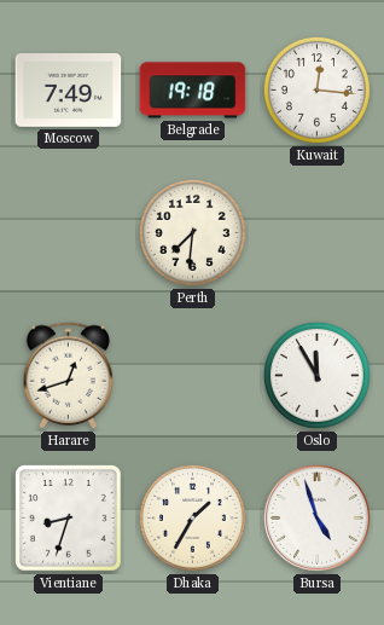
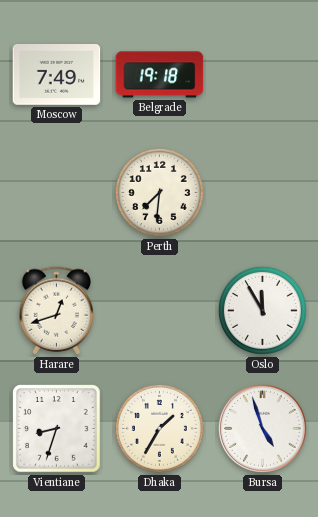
Kuwait: 12:16 -> none (316, 89)
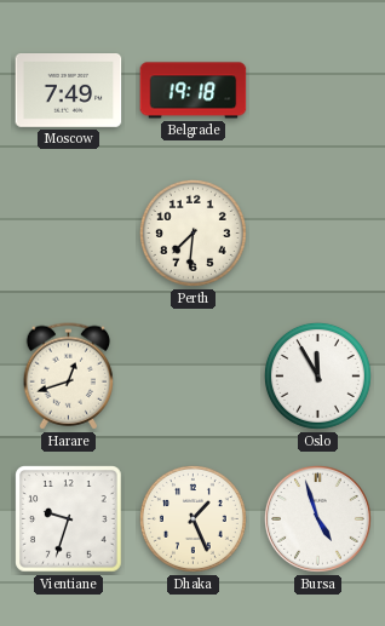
Vientiane: 8:33 -> 9:33 (69, 519)
Dhaka: 1:35 -> 1:26 (192, 518)
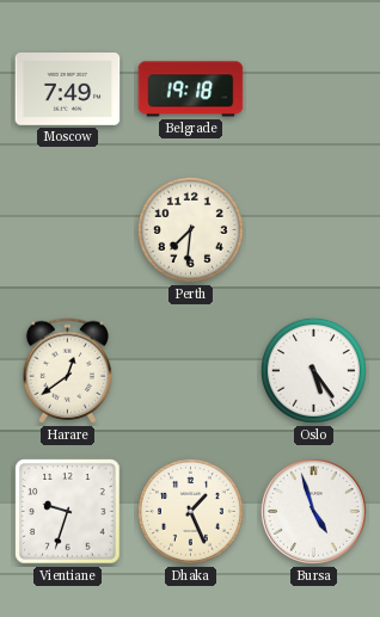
Harare: 12:42 -> 12:39 (68, 371)
Oslo: 11:55 -> 5:24 (313, 370)
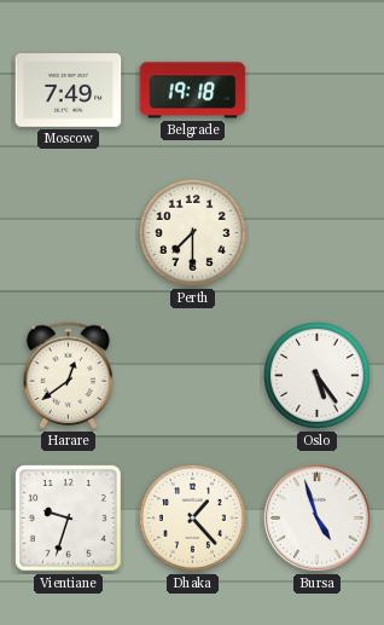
Perth: 7:31 -> 7:30 (192, 232)
Dhaka: 1:26 -> 1:23 (192, 517)
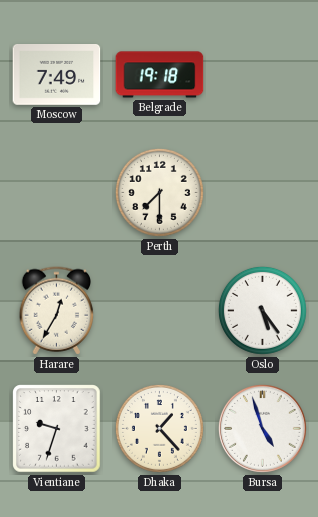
Harare: 12:39 -> 12:35 (57, 311)
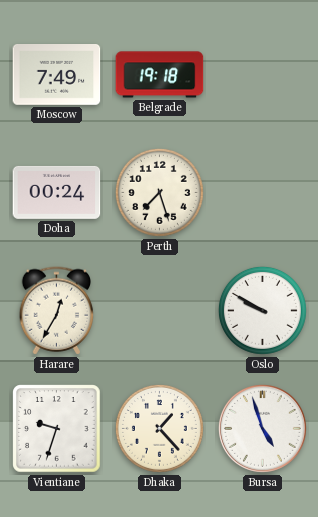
Doha: none -> 00:24 (57, 192)
Perth: 7:30 -> 7:27 (159, 192)
Oslo: 5:24 -> 9:50 (262, 310)
